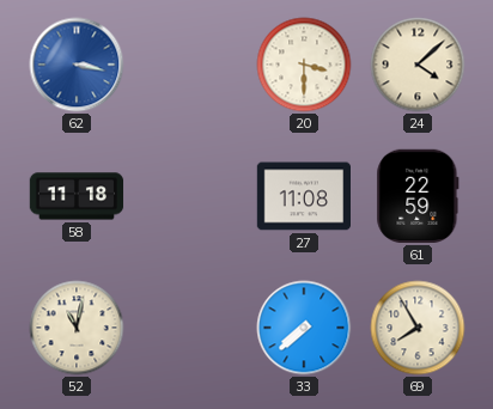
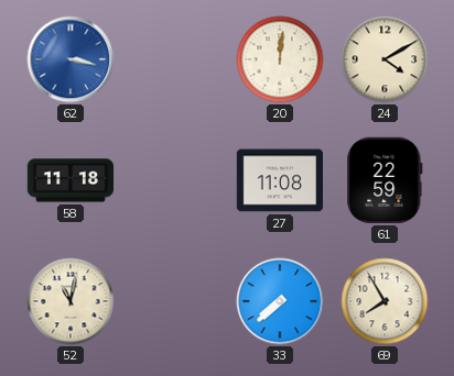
20: 3:30 -> 12:01 (280, 59)
24: 4:08 -> 4:10 (385, 59)
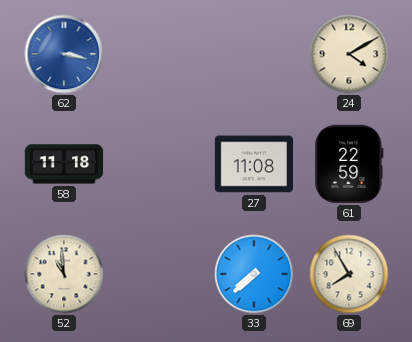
20: 12:01 -> none (280, 59)
52: 11:02 -> 10:59 (64, 274)
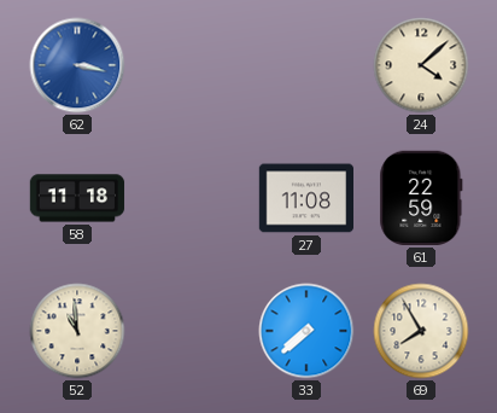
24: 4:10 -> 4:08 (421, 65)
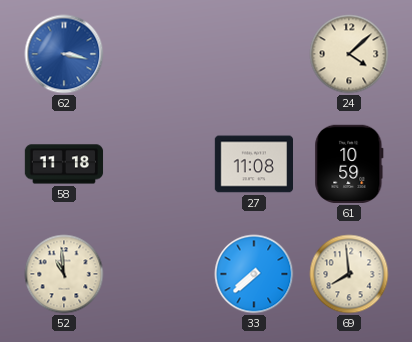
61: 22:59 -> 10:59 (349, 164)
69: 7:55 -> 7:59 (349, 274)
